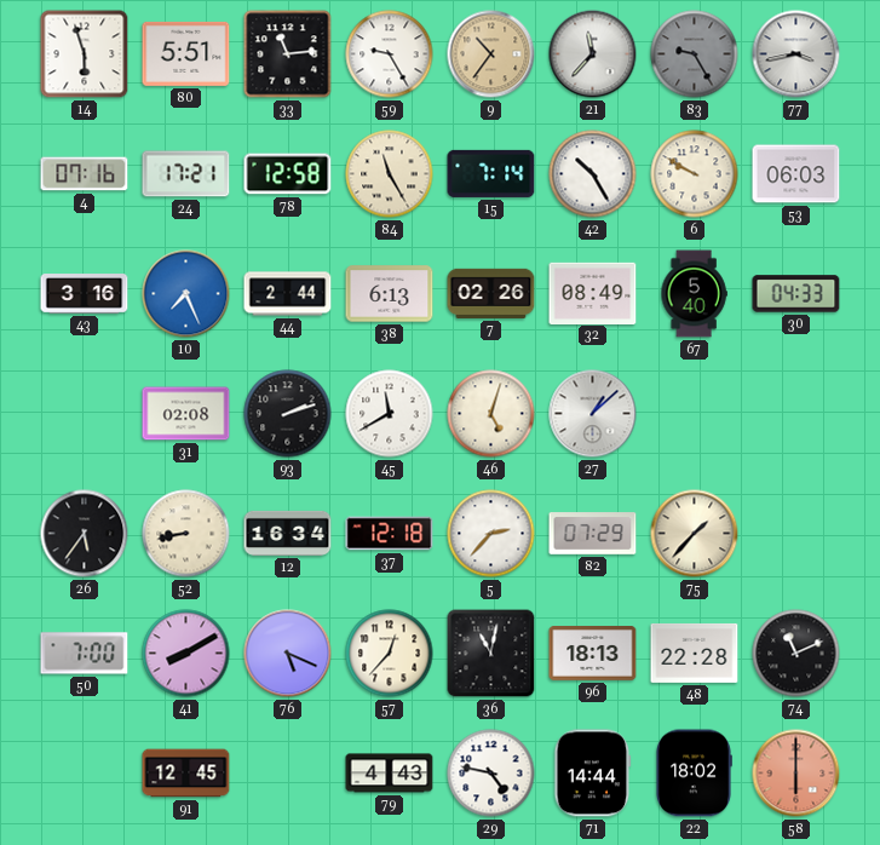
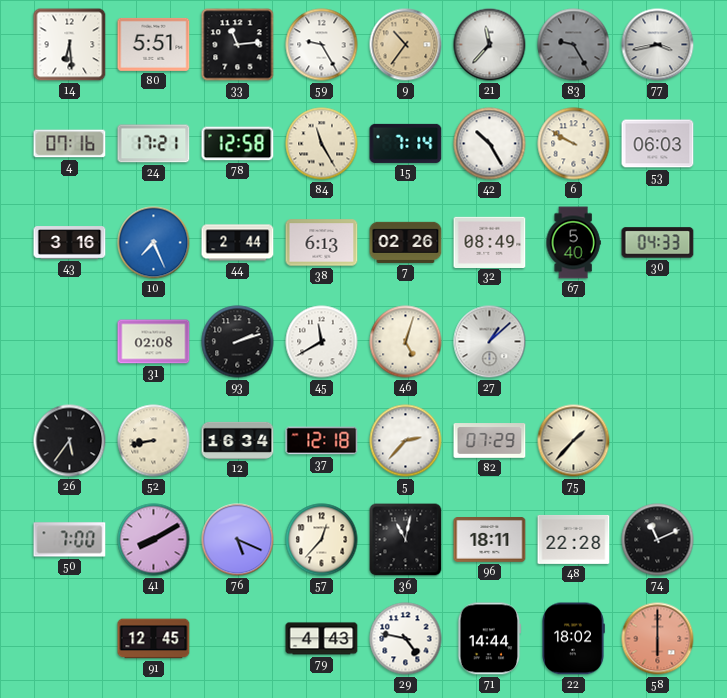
14: 5:57 -> 6:29 (70, 45)
96: 18:13 -> 18:11 (490, 540)
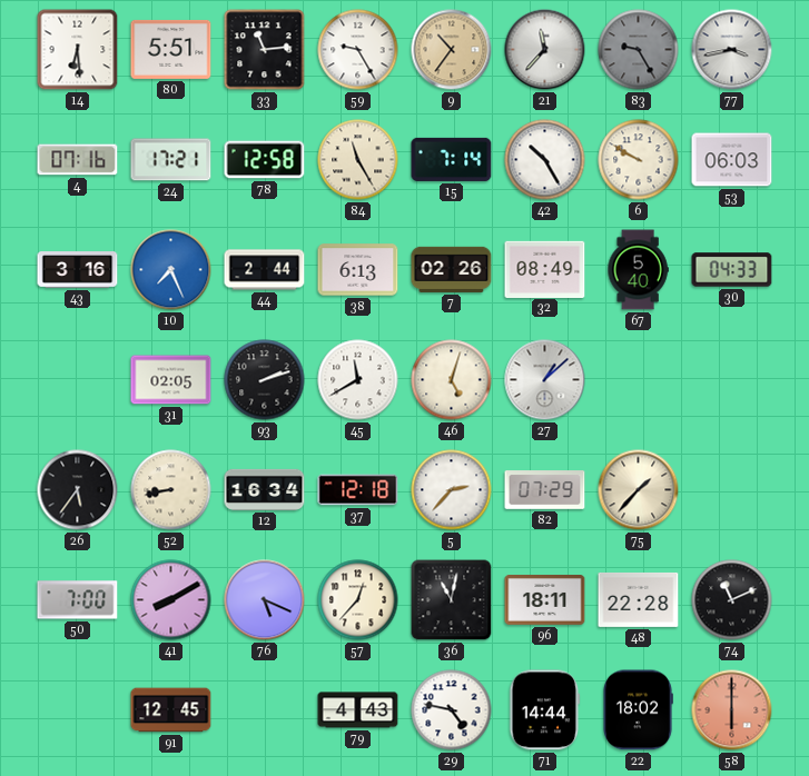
31: 02:08 -> 02:05 (171, 380)
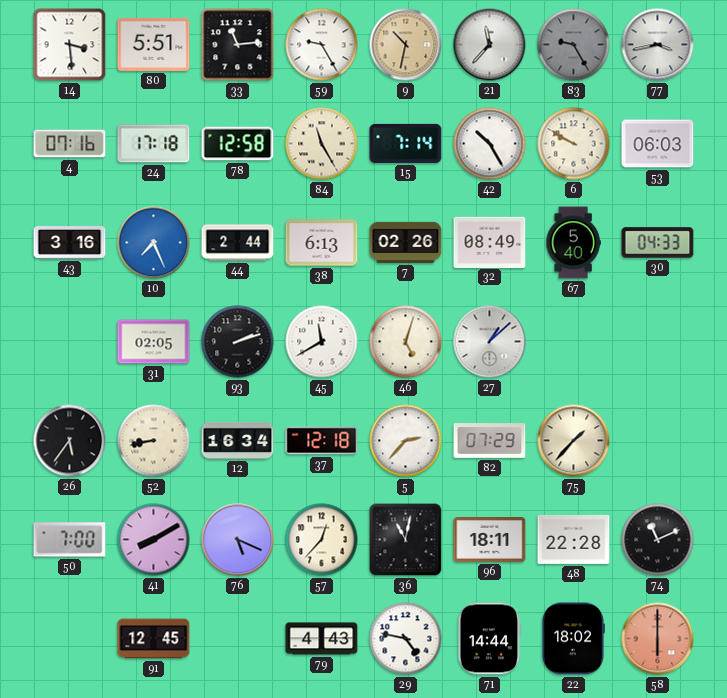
14: 6:29 -> 3:29 (70, 45)
9: 10:36 -> 10:32 (406, 45)
24: 17:21 -> 17:18 (154, 144)
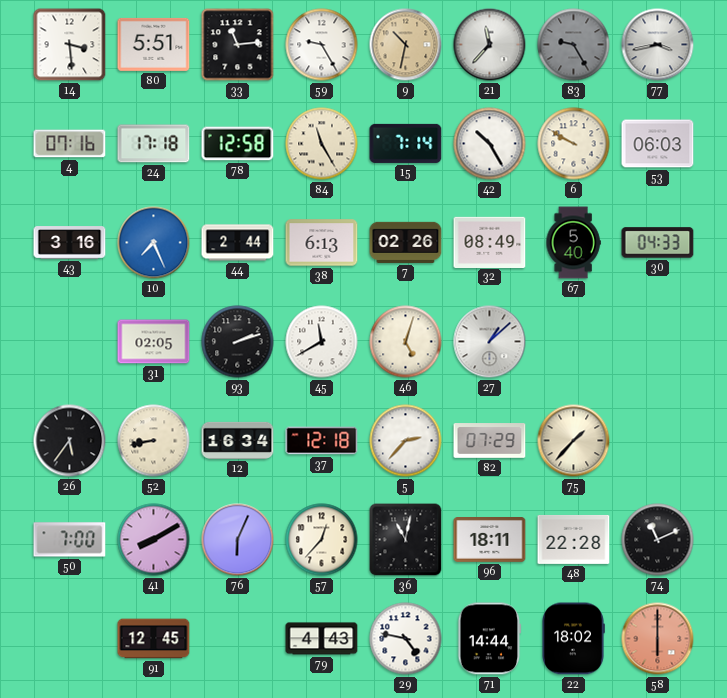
76: 5:19 -> 6:04 (238, 540)
